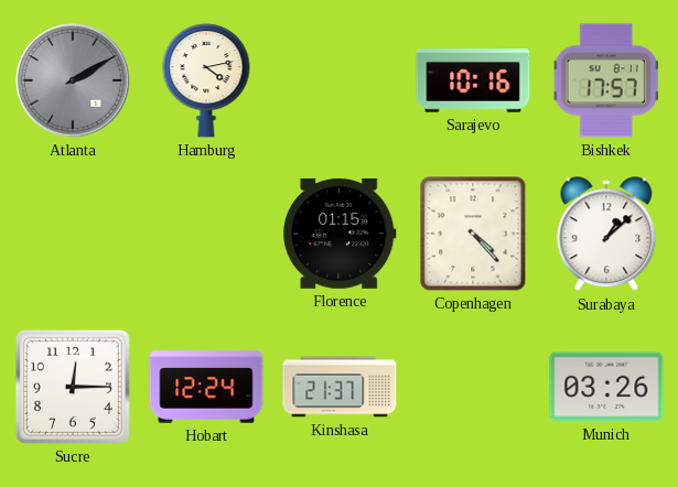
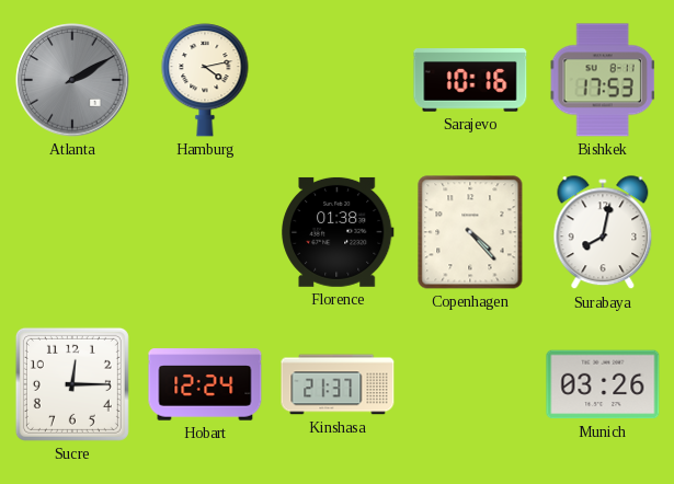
Bishkek: 17:57 -> 17:53 (603, 80)
Florence: 01:15 -> 01:38 (339, 232)
Surabaya: 1:08 -> 8:02 (603, 233)
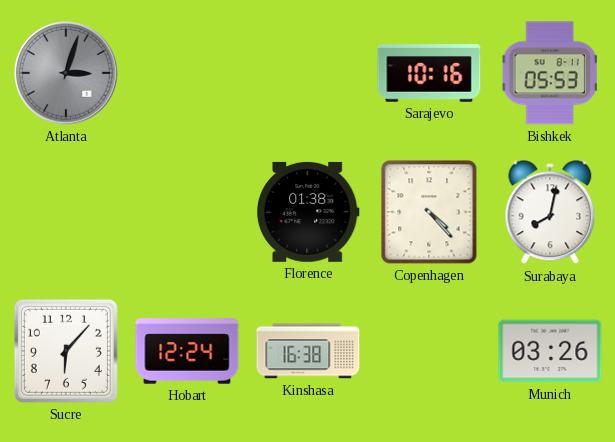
Atlanta: 2:10 -> 3:03 (66, 73)
Hamburg: 4:13 -> none (205, 80)
Bishkek: 17:53 -> 05:53 (550, 73)
Sucre: 12:15 -> 6:07 (66, 351)
Kinshasa: 21:37 -> 16:38 (308, 351)
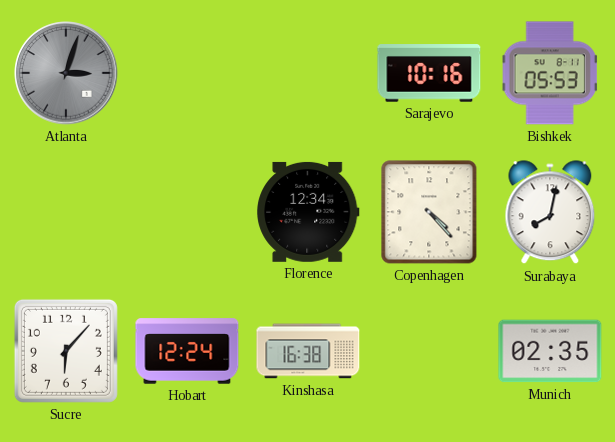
Florence: 01:38 -> 12:34 (309, 212)
Munich: 03:26 -> 02:35 (550, 351)
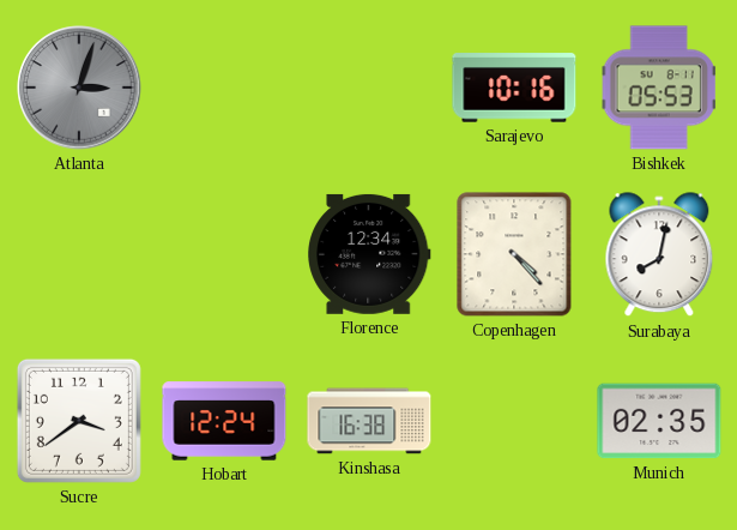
Sucre: 6:07 -> 3:39 (79, 421)
